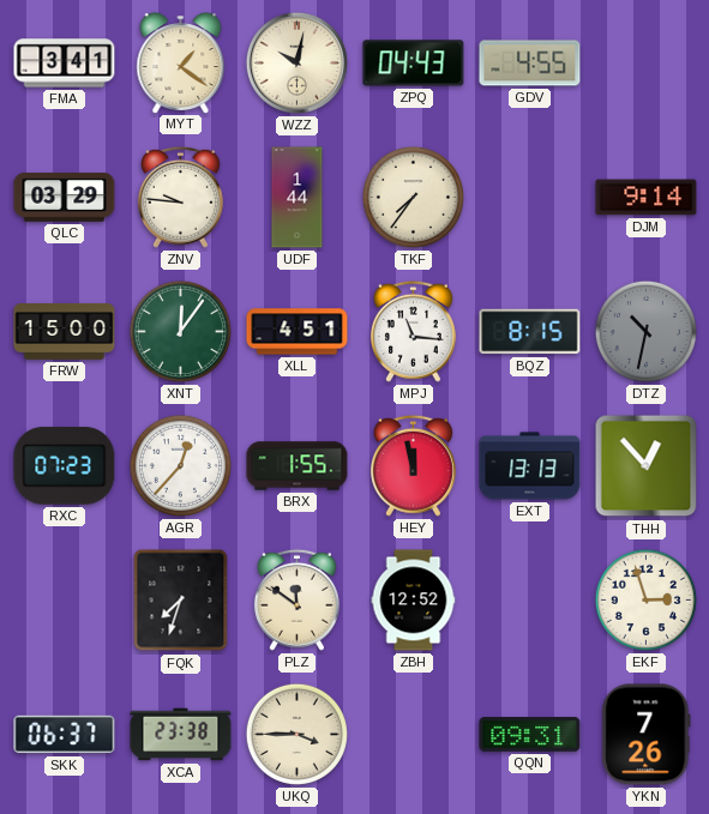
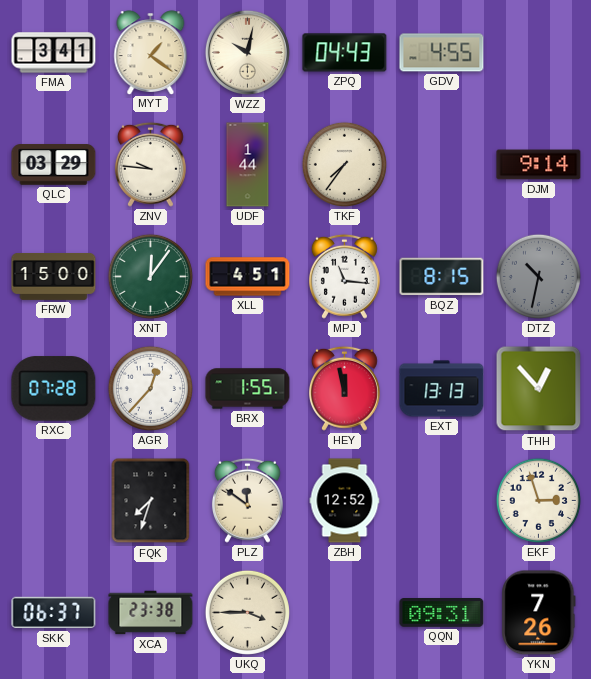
RXC: 07:23 -> 07:28 (54, 389)
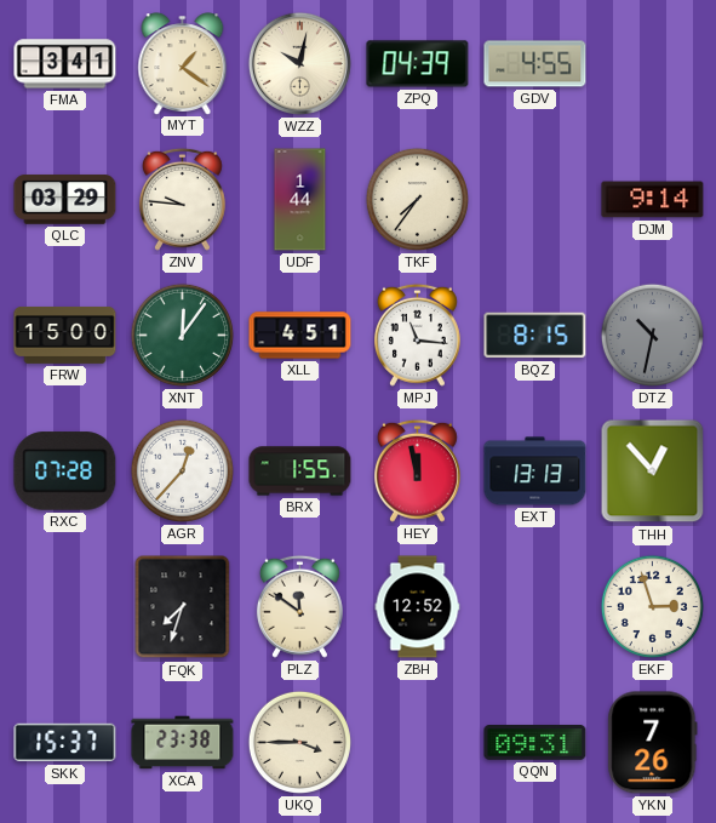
ZPQ: 04:43 -> 04:39 (418, 64)
SKK: 06:37 -> 15:37 (65, 743)
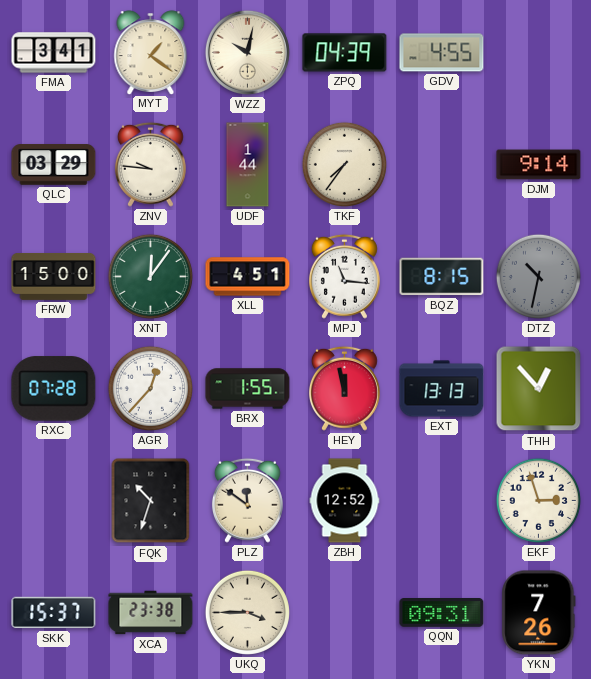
FQK: 7:33 -> 10:33 (151, 501)
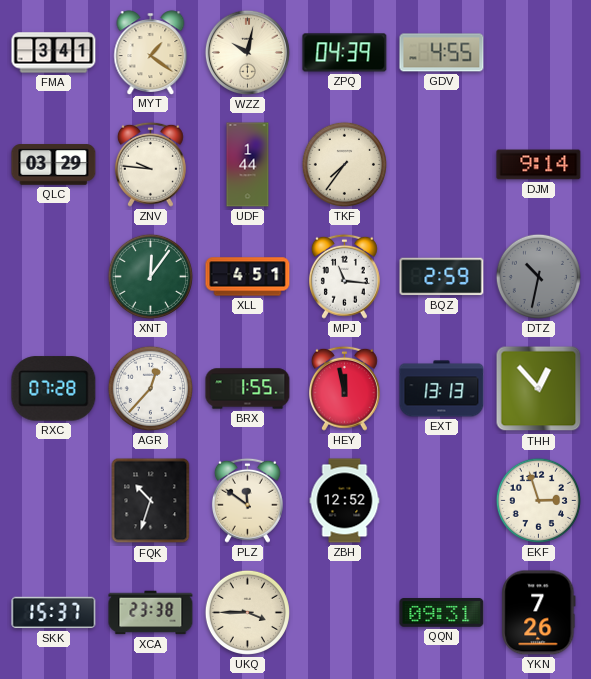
FRW: 15:00 -> none (54, 277)
BQZ: 8:15 -> 2:59 (442, 277)
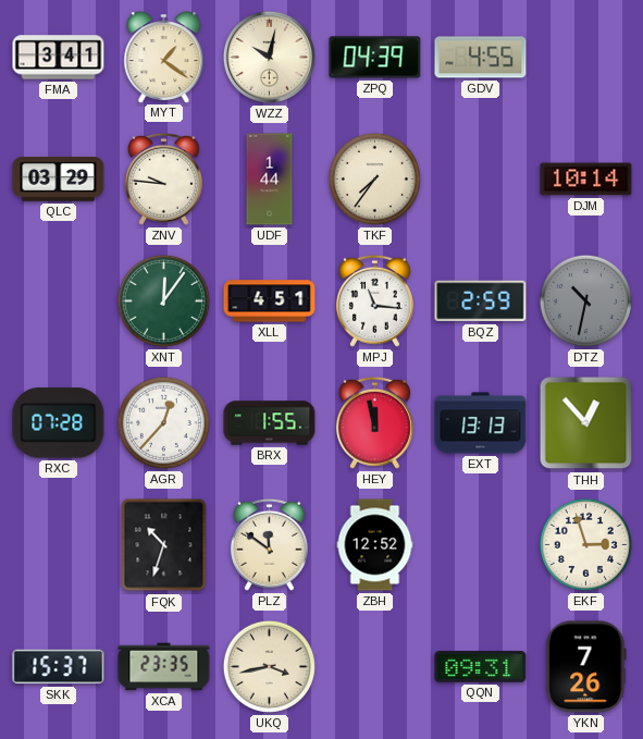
DJM: 9:14 -> 10:14 (586, 180)
XCA: 23:38 -> 23:35 (164, 667)
UKQ: 3:45 -> 3:43 (269, 666)
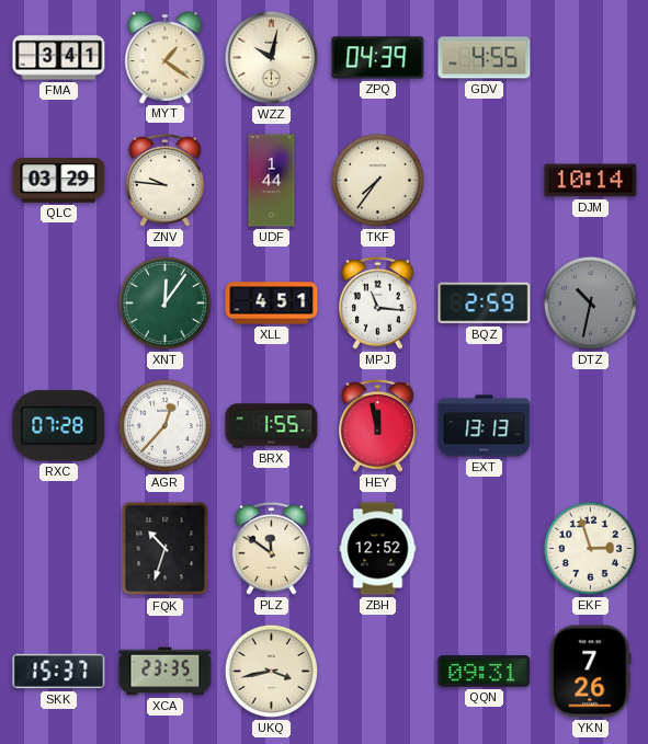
THH: 12:53 -> none (586, 423)
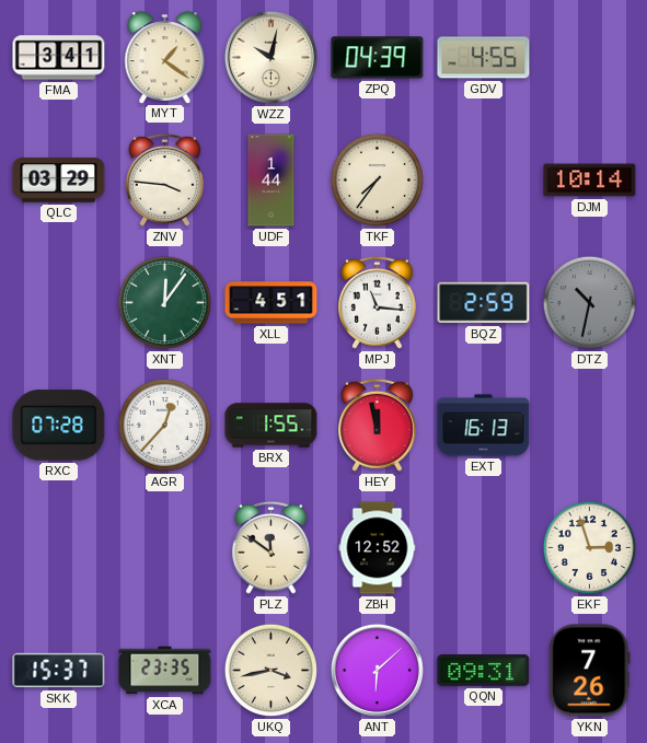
ZNV: 9:46 -> 3:46 (164, 179)
EXT: 13:13 -> 16:13 (484, 426)
FQK: 10:33 -> none (166, 549)
ANT: none -> 6:08 (377, 670)
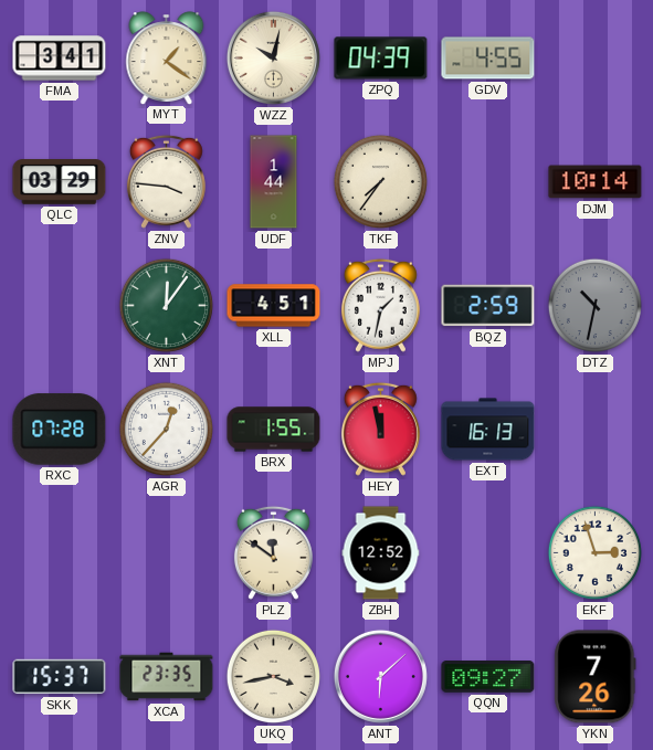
MPJ: 11:16 -> 1:32 (380, 305)
QQN: 09:31 -> 09:27 (488, 677)
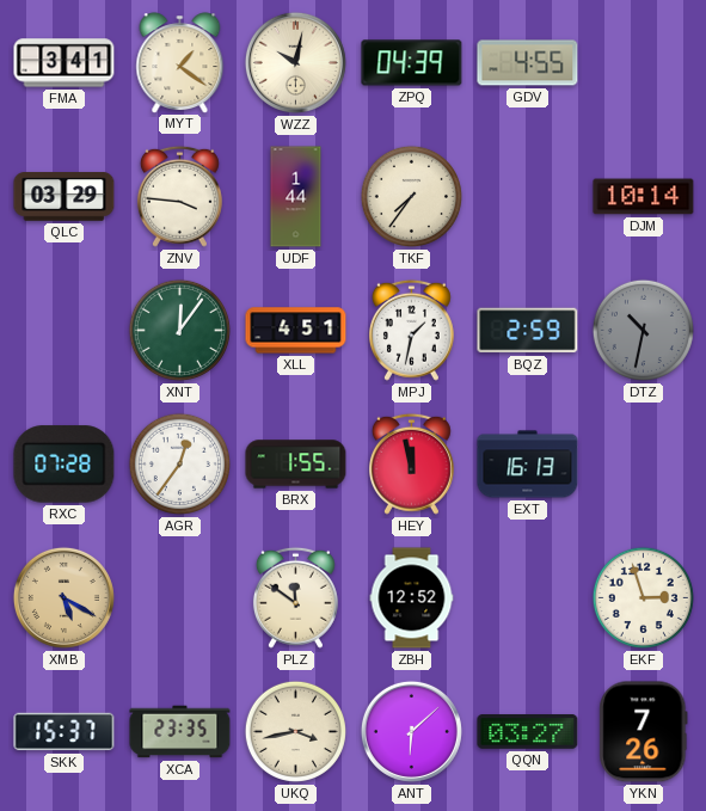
AGR: 12:37 -> 12:36 (179, 463)
XMB: none -> 5:20 (63, 597)
QQN: 09:27 -> 03:27 (528, 732)
